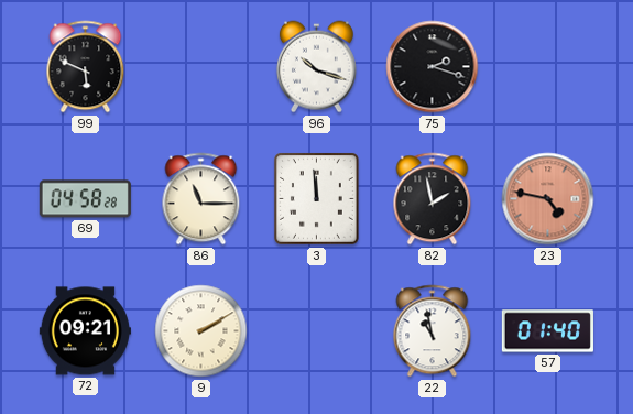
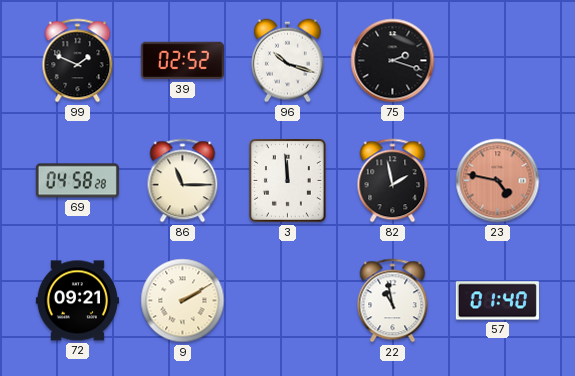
99: 5:49 -> 1:49 (78, 61)
39: none -> 02:52 (182, 61)
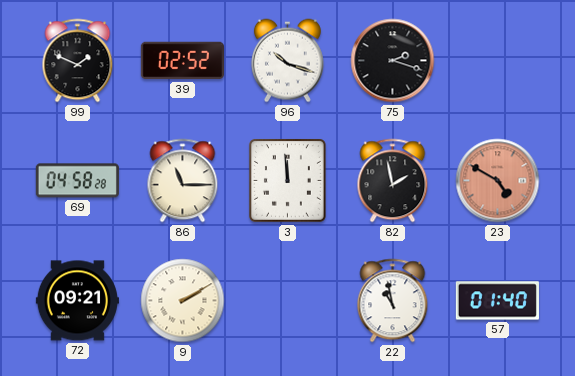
23: 4:47 -> 4:50 (498, 181)
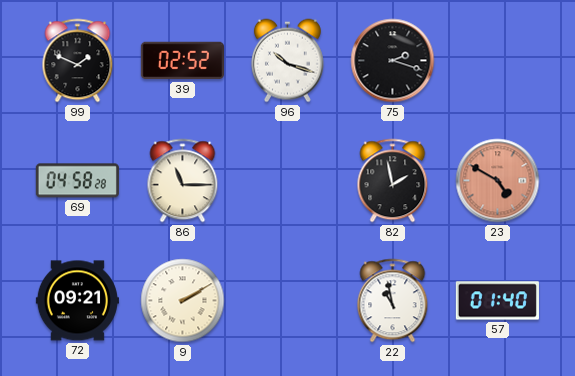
3: 11:59 -> none (287, 180)
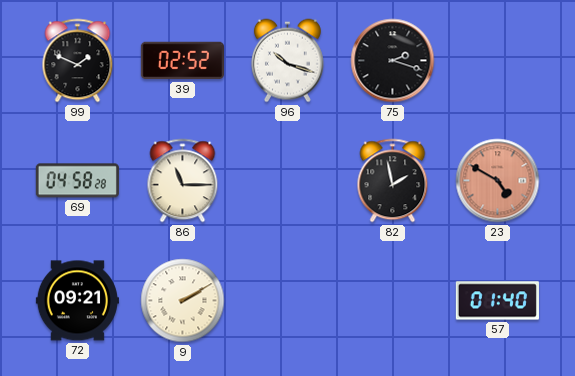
22: 10:58 -> none (393, 301)
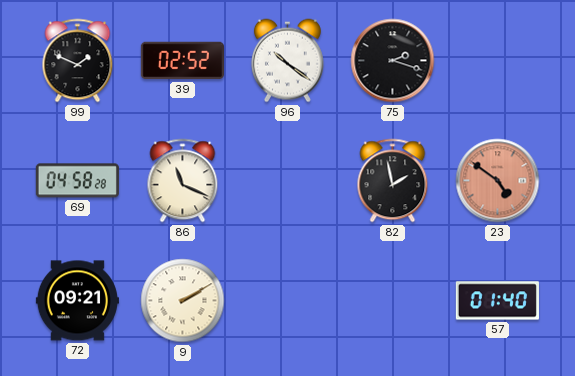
96: 10:18 -> 10:21 (287, 61)
86: 11:15 -> 11:19 (183, 181)
23: 4:50 -> 4:51 (498, 181)
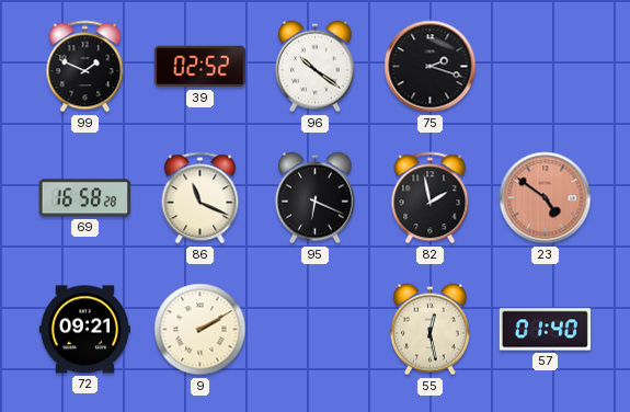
69: 04:58 -> 16:58 (84, 198)
95: none -> 6:19 (314, 198)
55: none -> 12:28 (429, 330)
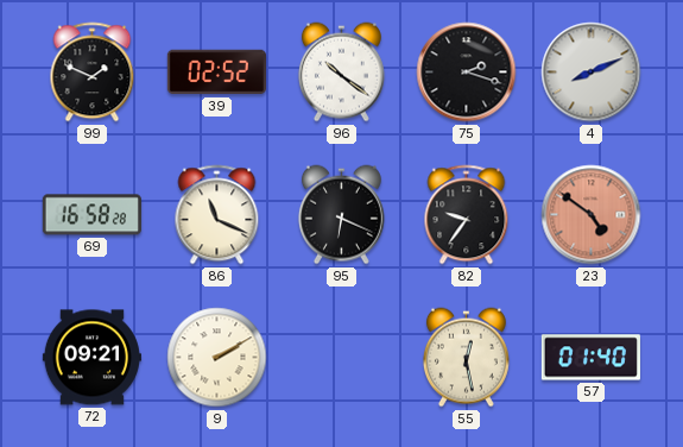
4: none -> 8:11 (592, 73)
82: 1:58 -> 9:36 (467, 215)
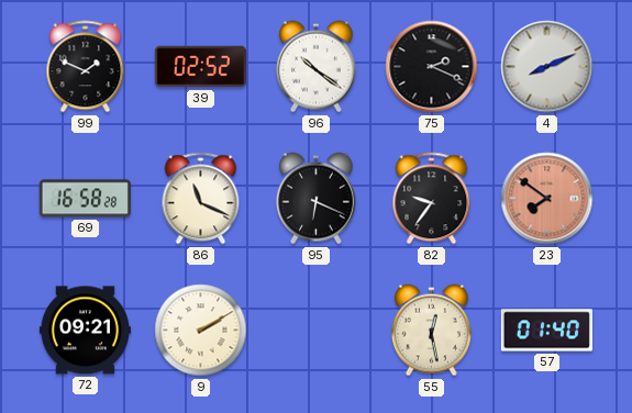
75: 2:18 -> 2:19 (432, 67)
23: 4:51 -> 7:51 (547, 199)
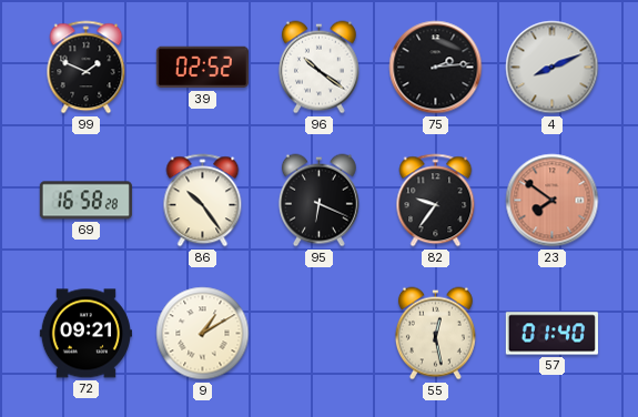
75: 2:19 -> 2:14 (436, 68)
86: 11:19 -> 10:24 (203, 201)
9: 2:10 -> 1:10 (203, 334)
